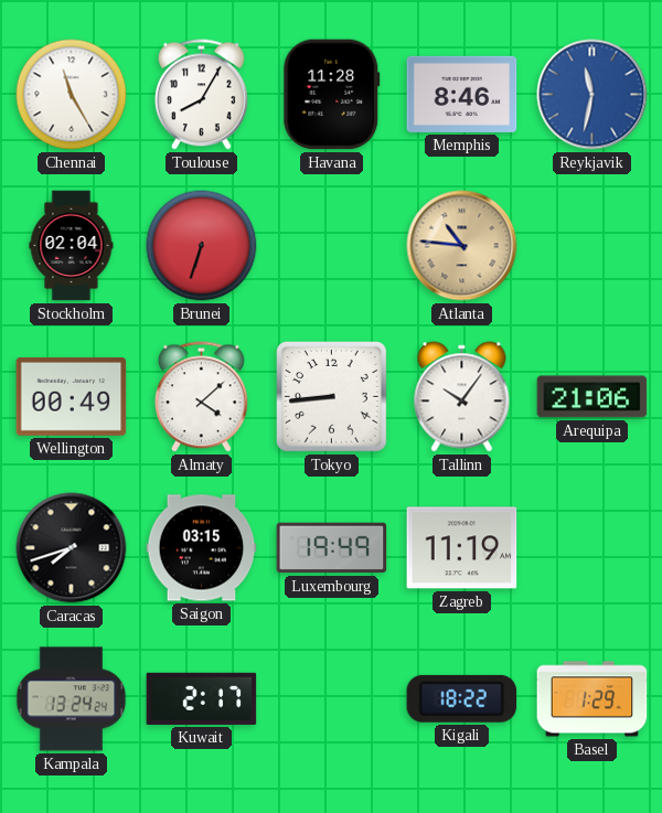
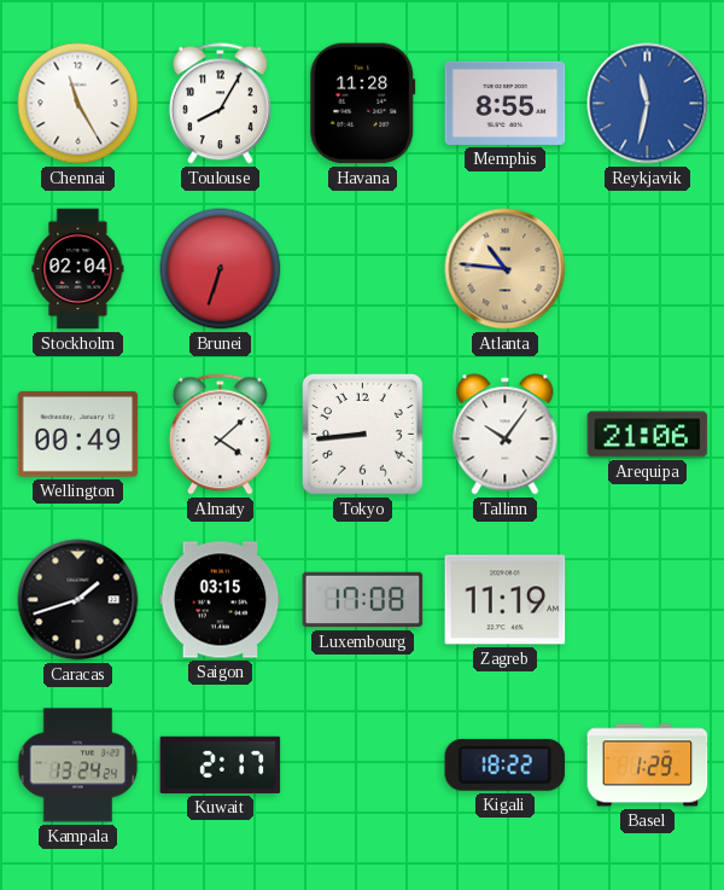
Memphis: 8:46 -> 8:55 (506, 103)
Caracas: 7:42 -> 1:42 (78, 600)
Luxembourg: 19:49 -> 17:08 (363, 600)
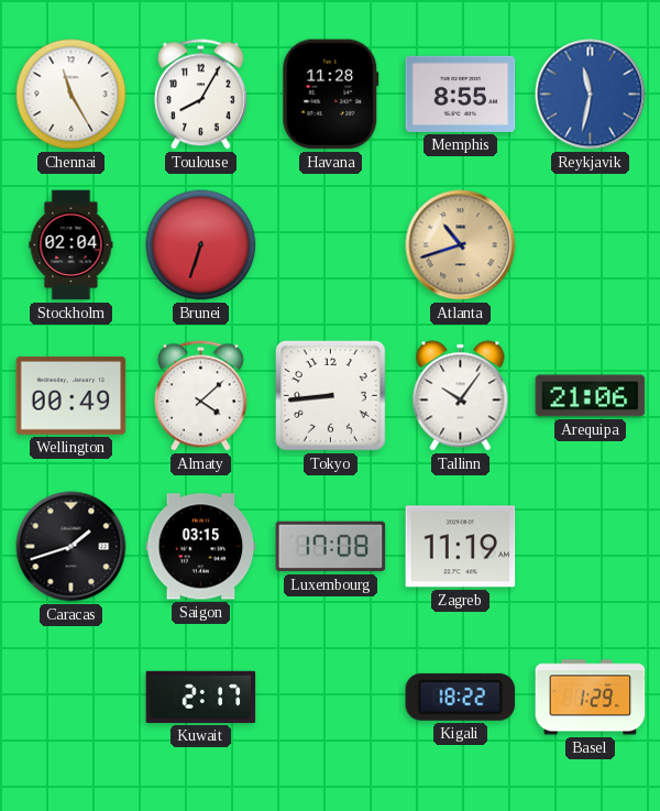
Atlanta: 10:46 -> 10:42 (461, 245)
Kampala: 13:24 -> none (78, 766)
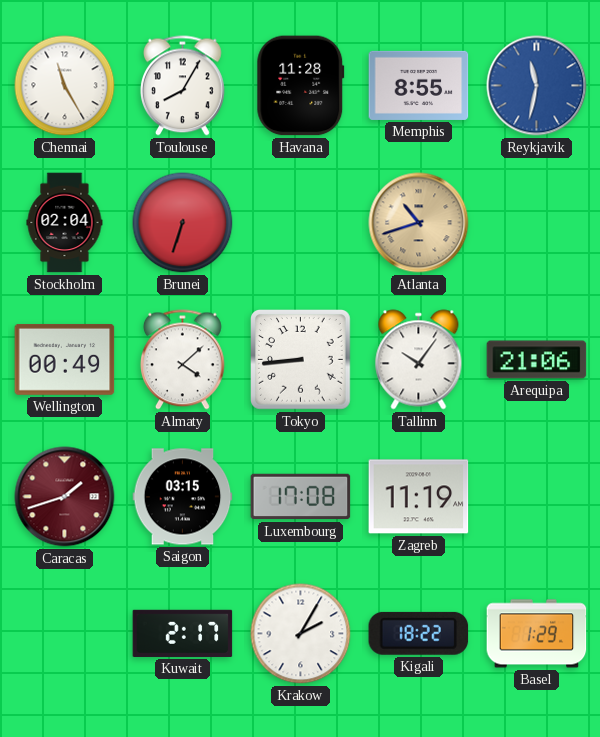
Caracas dial: black -> burgundy (65, 497)
Krakow: none -> 2:05 (301, 634)
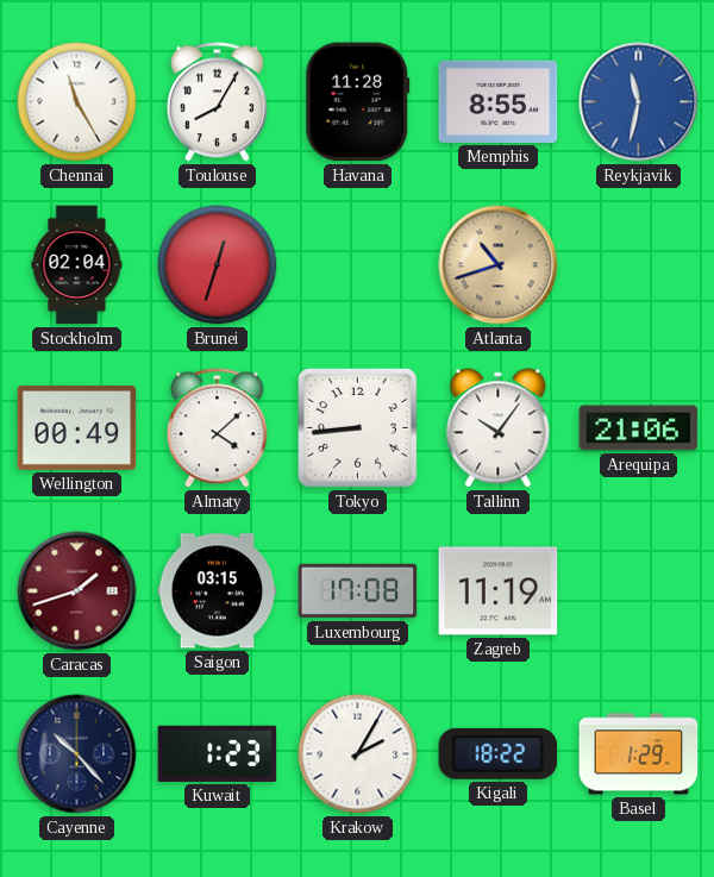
Brunei: 6:33 -> 12:33 (218, 265)
Cayenne: none -> 10:23 (77, 754)
Kuwait: 2:17 -> 1:23 (218, 753)
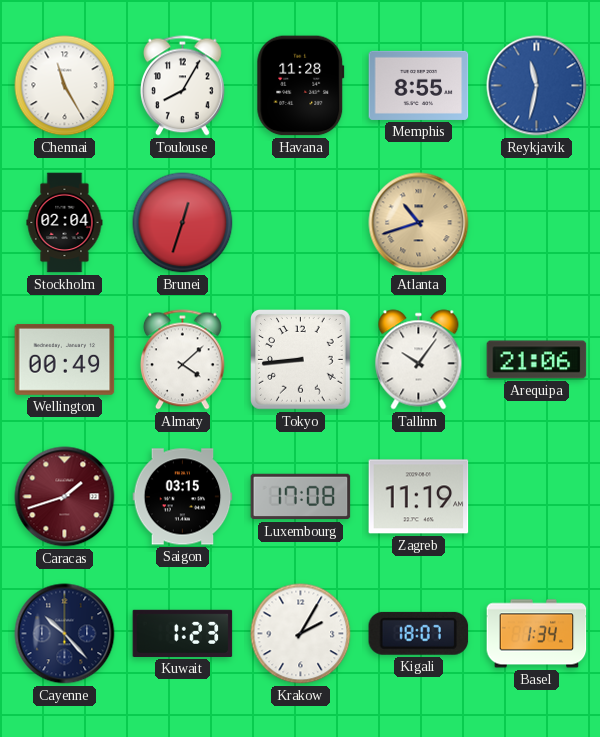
Kigali: 18:22 -> 18:07 (419, 633)
Basel: 1:29 -> 1:34 (537, 634)
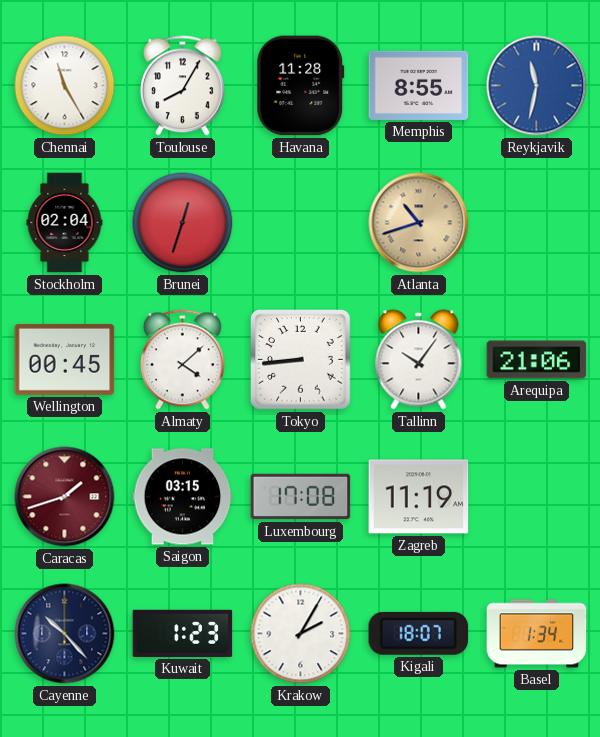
Wellington: 00:49 -> 00:45 (65, 359)
